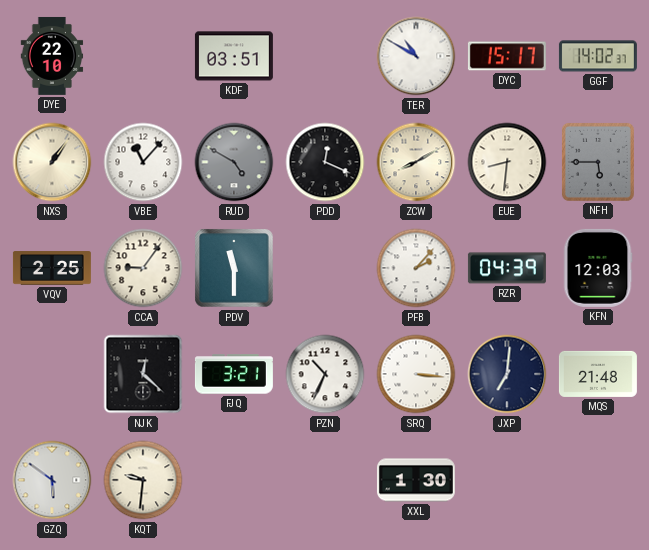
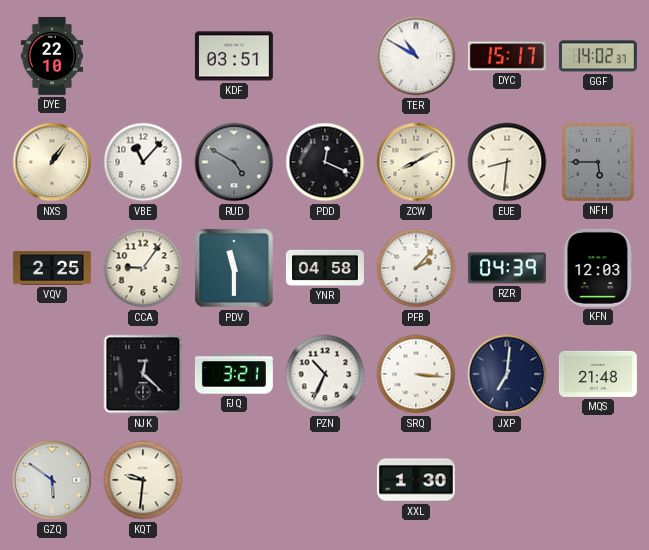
YNR: none -> 04:58 (325, 268)
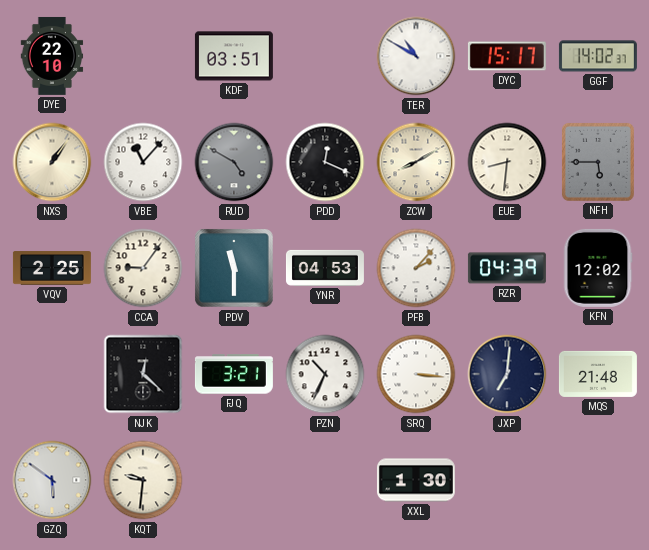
YNR: 04:58 -> 04:53 (325, 268)
KFN: 12:03 -> 12:02 (598, 268)
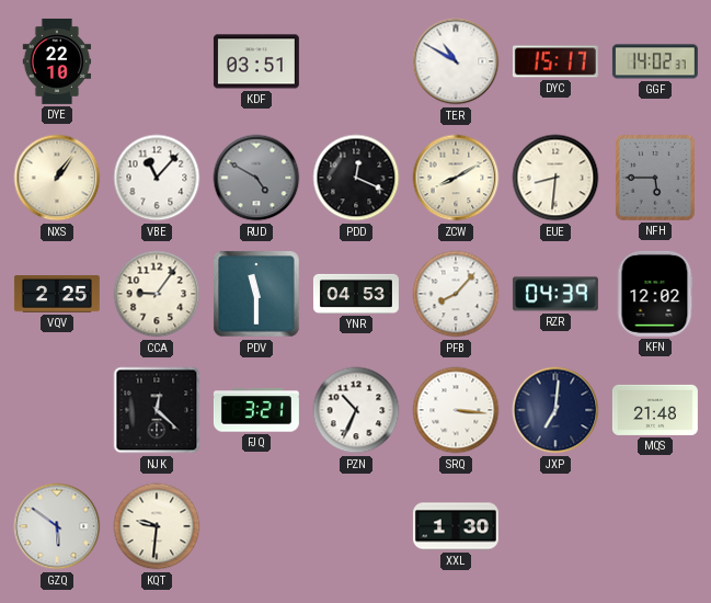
PFB: 2:07 -> 8:07 (456, 294)
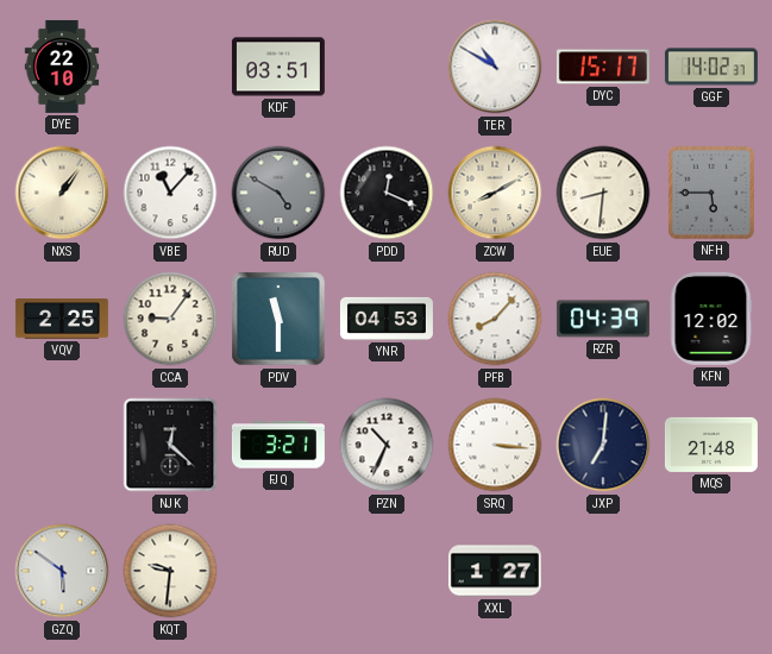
XXL: 1:30 -> 1:27 (495, 571)
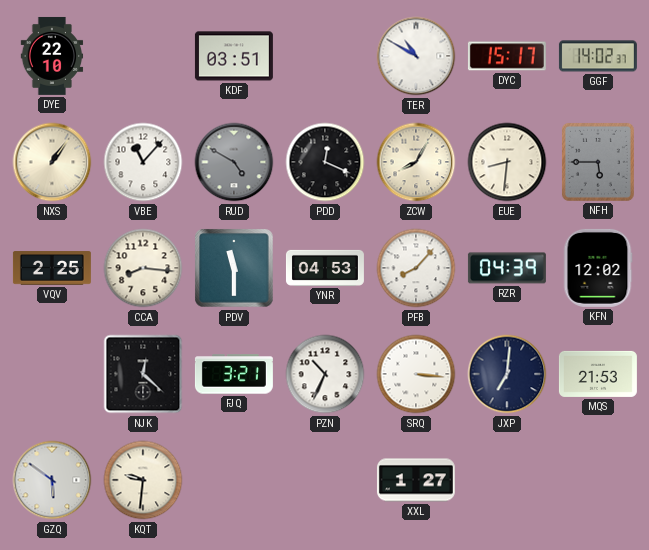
ZCW: 8:10 -> 8:05 (416, 162)
CCA: 9:06 -> 8:16 (143, 268)
MQS: 21:48 -> 21:53 (598, 374)
